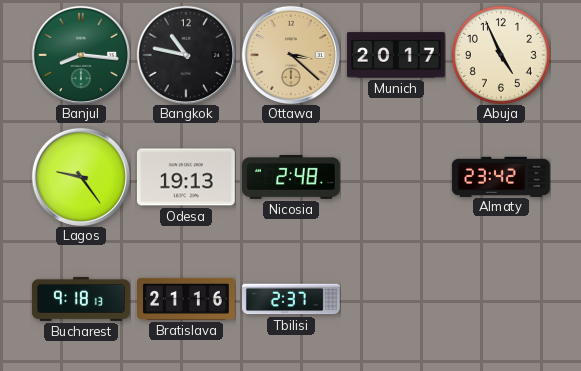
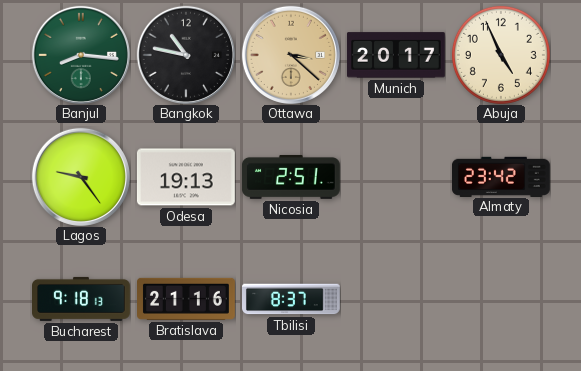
Nicosia: 2:48 -> 2:51 (291, 177)
Tbilisi: 2:37 -> 8:37 (292, 299)
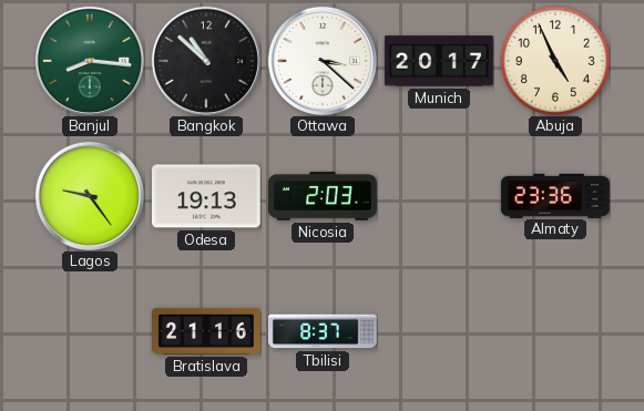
Bangkok: 10:47 -> 10:52 (206, 61)
Ottawa dial: champagne -> white (323, 61)
Nicosia: 2:51 -> 2:03 (323, 196)
Almaty: 23:42 -> 23:36 (555, 195)
Bucharest: 9:18 -> none (82, 299)
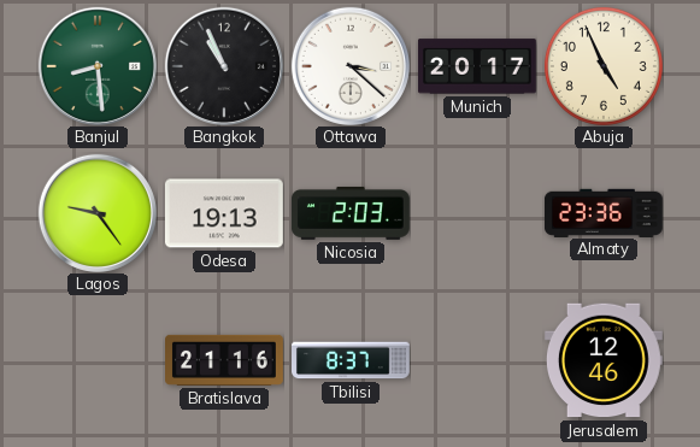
Banjul: 8:16 -> 8:29 (98, 66)
Bangkok: 10:52 -> 10:56 (224, 66)
Jerusalem: none -> 12:46 (604, 360)
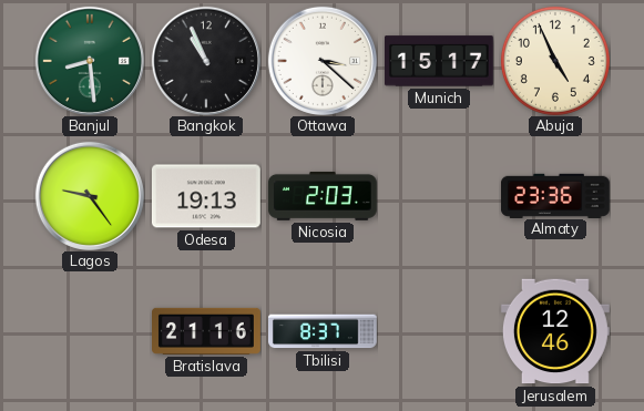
Munich: 20:17 -> 15:17 (439, 61)
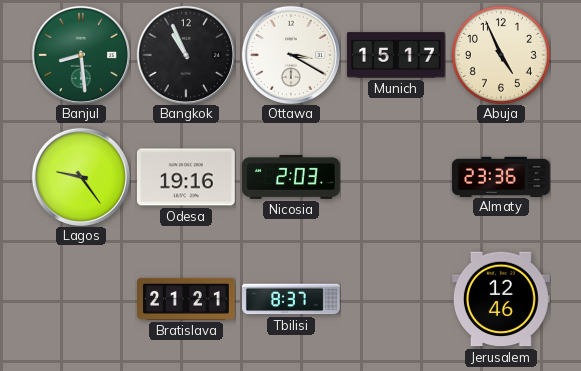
Ottawa: 3:22 -> 3:20 (291, 55)
Odesa: 19:13 -> 19:16 (186, 177)
Bratislava: 21:16 -> 21:21 (187, 299)
